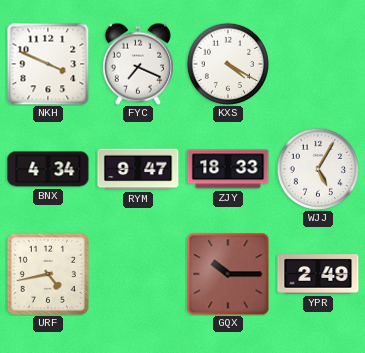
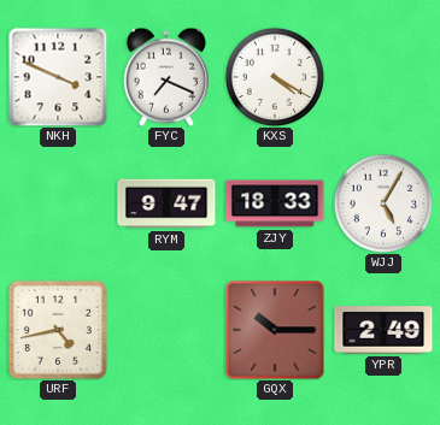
BNX: 4:34 -> none (48, 169)
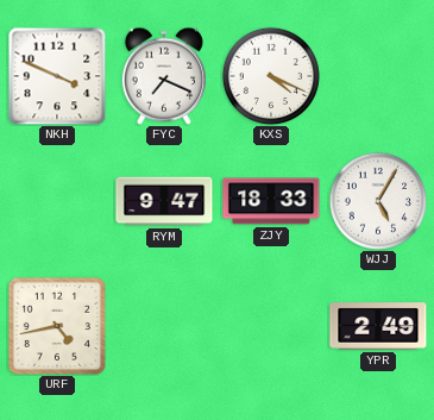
KXS: 4:20 -> 4:19 (271, 76)
GQX: 10:15 -> none (275, 330)
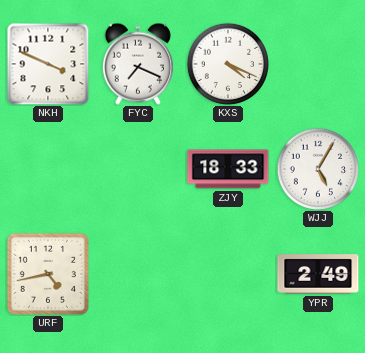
RYM: 9:47 -> none (164, 201)
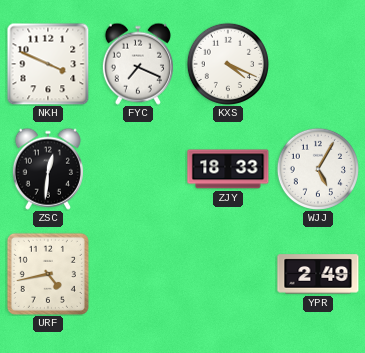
ZSC: none -> 12:31 (48, 169)
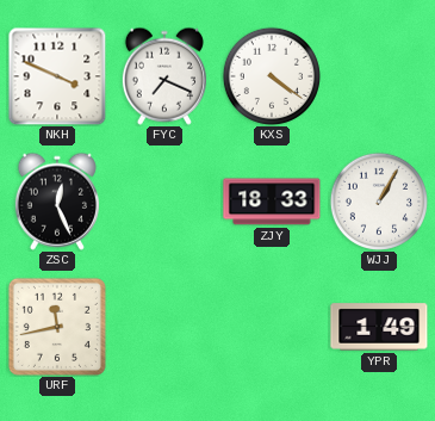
KXS: 4:19 -> 4:21 (272, 76)
ZSC: 12:31 -> 12:26 (57, 202)
WJJ: 5:05 -> 1:05 (379, 202)
URF: 4:43 -> 11:43 (57, 327)
YPR: 2:49 -> 1:49 (379, 327)
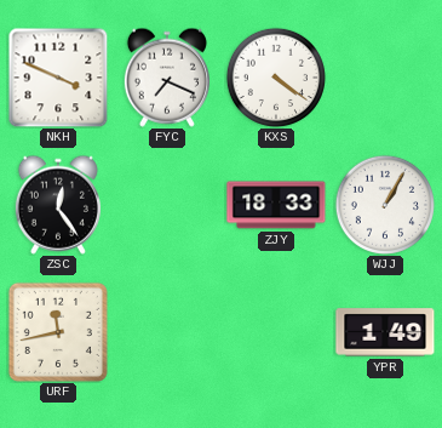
ZSC: 12:26 -> 12:24 (58, 205)
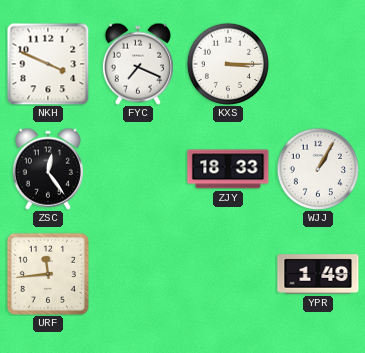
KXS: 4:21 -> 3:15 (228, 64)
URF: 11:43 -> 11:44 (48, 274)
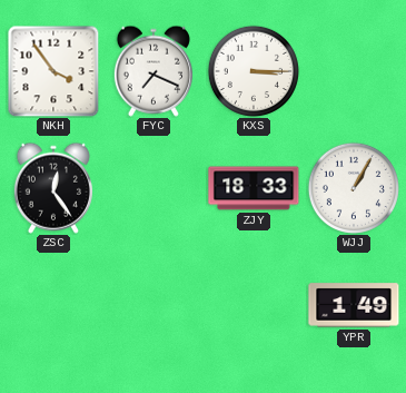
NKH: 3:49 -> 3:54 (53, 71)
URF: 11:44 -> none (48, 274)
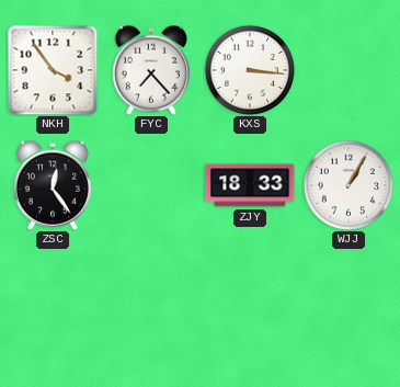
FYC: 7:19 -> 7:23 (151, 70)
KXS: 3:15 -> 3:16 (250, 70)
YPR: 1:49 -> none (354, 305)
